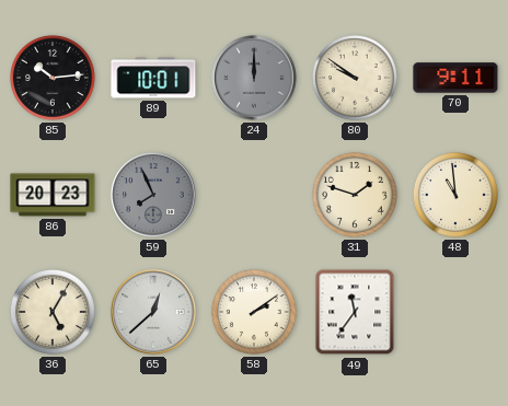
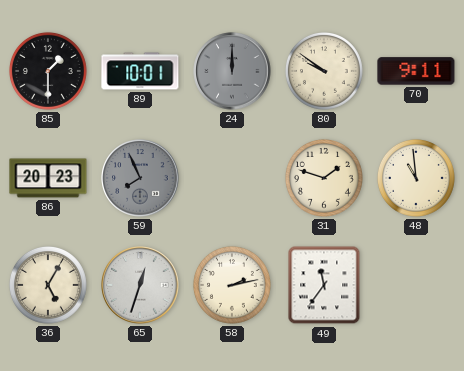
85: 10:14 -> 1:30 (48, 71)
65: 12:38 -> 12:33 (140, 285)
58: 2:09 -> 2:13 (232, 285)
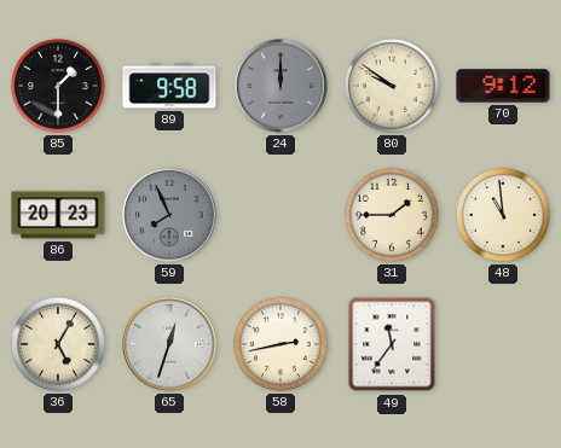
89: 10:01 -> 9:58 (169, 86)
70: 9:11 -> 9:12 (503, 86)
31: 1:48 -> 1:45 (392, 215)
58: 2:13 -> 2:43 (280, 344)
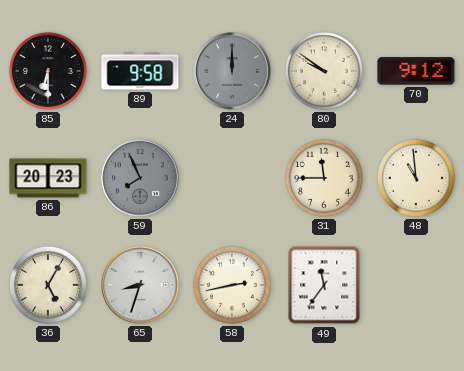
85: 1:30 -> 6:30 (48, 71)
31: 1:45 -> 11:45 (324, 178)
65: 12:33 -> 8:33 (140, 285)
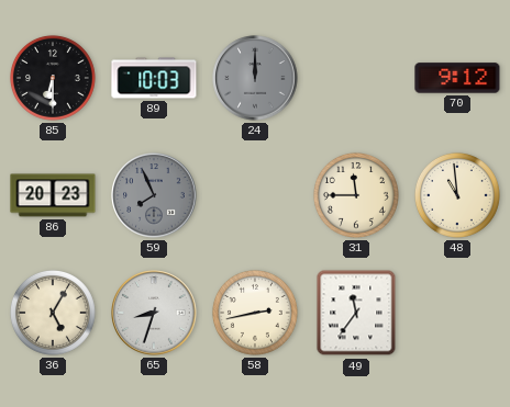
89: 9:58 -> 10:03 (154, 78)
80: 9:51 -> none (324, 71)
